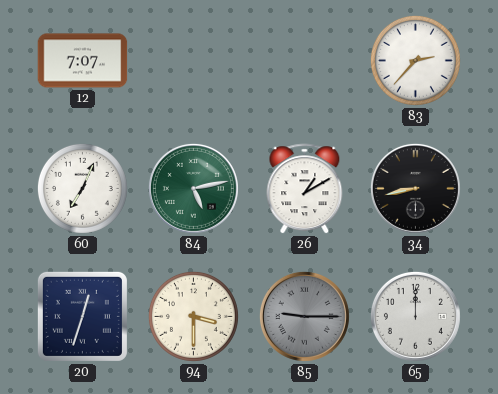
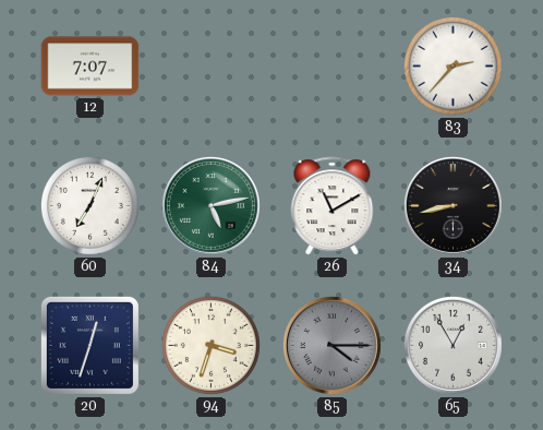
26: 1:10 -> 11:10 (333, 206)
94: 3:30 -> 3:33 (210, 345)
85: 9:15 -> 4:15 (331, 345)
65: 12:00 -> 12:55 (452, 345)
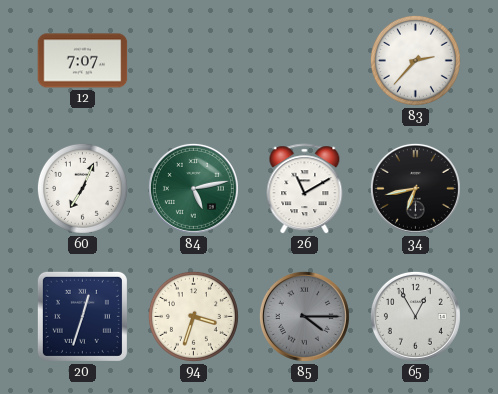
34: 8:43 -> 6:43 (415, 188)
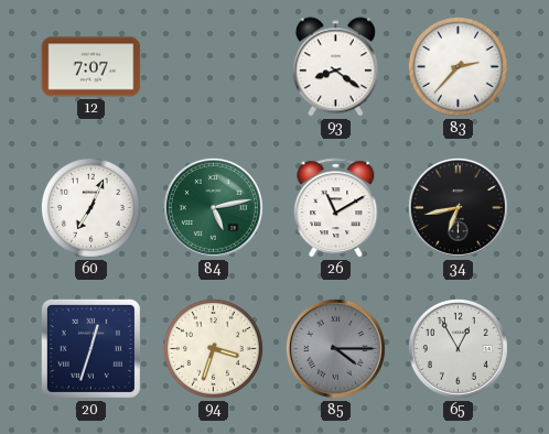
93: none -> 8:21 (335, 67)
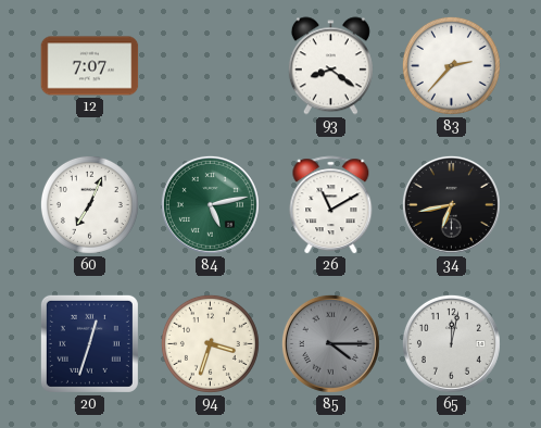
65: 12:55 -> 12:02 (451, 343)
